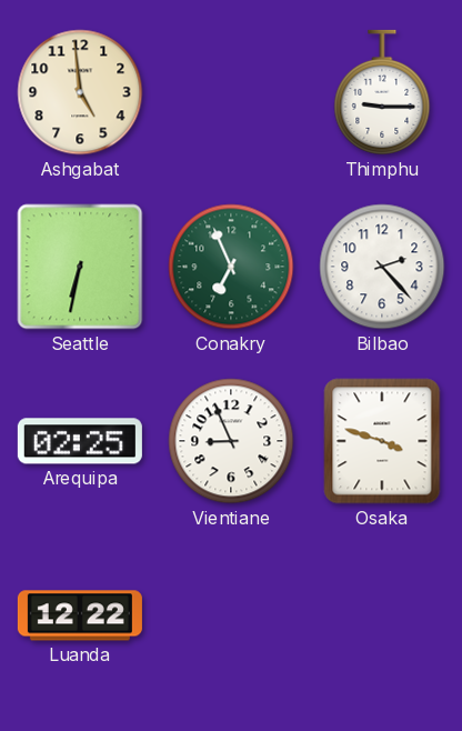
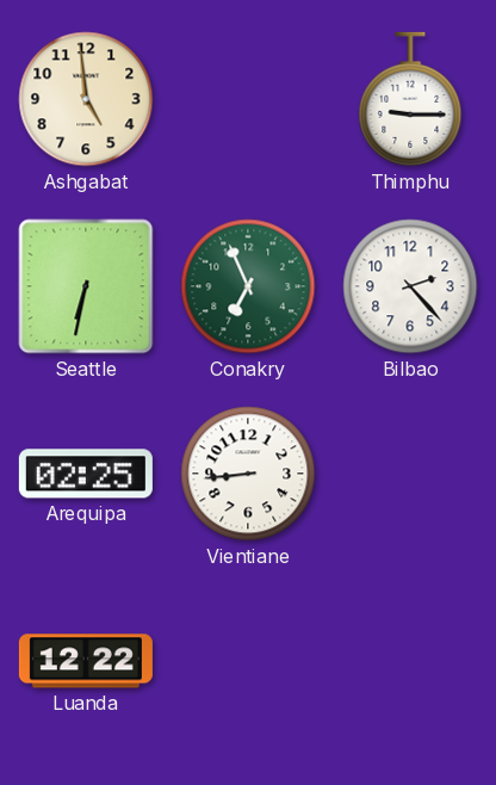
Vientiane: 8:56 -> 8:44 (248, 474)
Osaka: 3:48 -> none (382, 441)
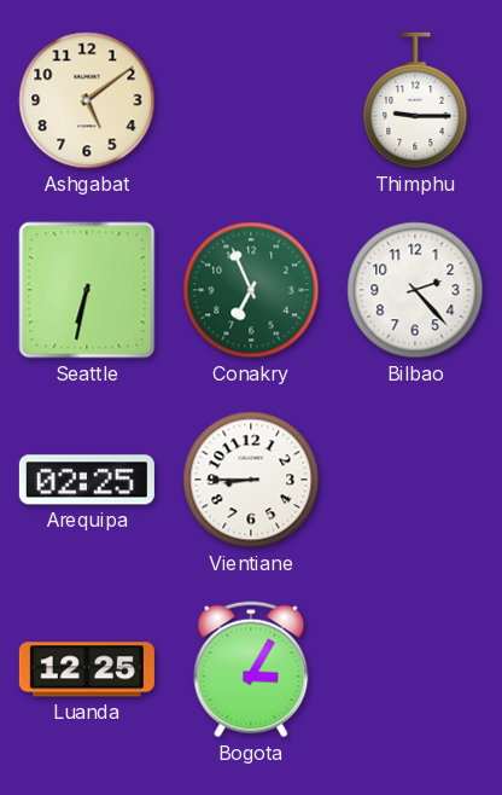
Ashgabat: 4:59 -> 5:09 (87, 100)
Vientiane: 8:44 -> 8:45 (251, 480)
Luanda: 12:22 -> 12:25 (87, 669)
Bogota: none -> 3:05 (251, 669)
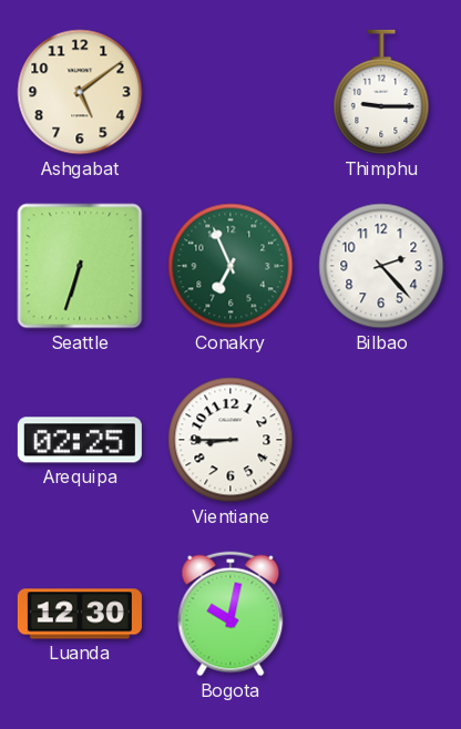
Seattle: 6:32 -> 6:33 (80, 266)
Luanda: 12:25 -> 12:30 (80, 614)
Bogota: 3:05 -> 10:02 (230, 614)
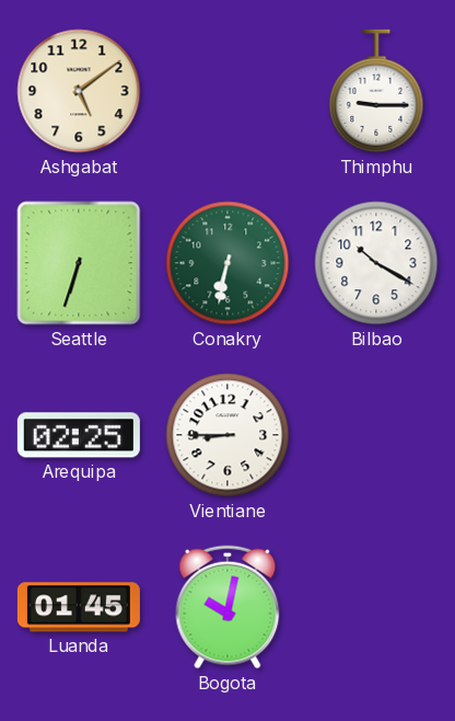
Conakry: 6:56 -> 6:32 (227, 263)
Bilbao: 2:23 -> 10:20 (376, 263)
Luanda: 12:30 -> 01:45 (79, 607)
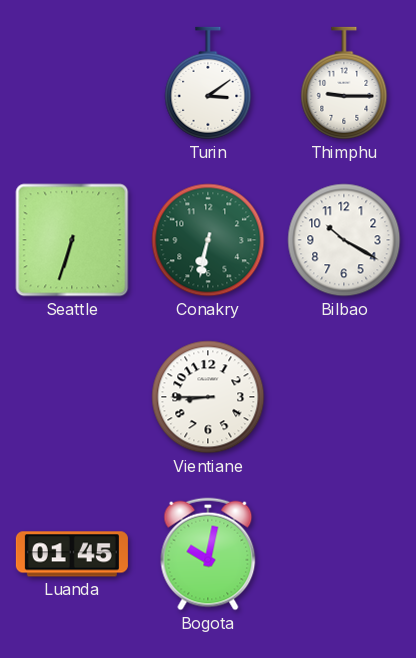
Ashgabat: 5:09 -> none (79, 91)
Turin: none -> 3:09 (208, 83)
Arequipa: 02:25 -> none (79, 435)
